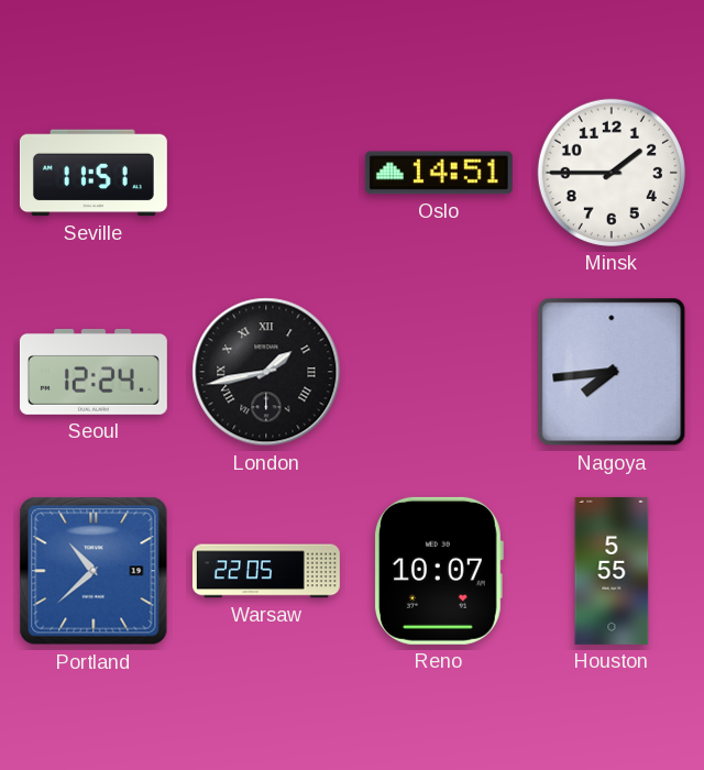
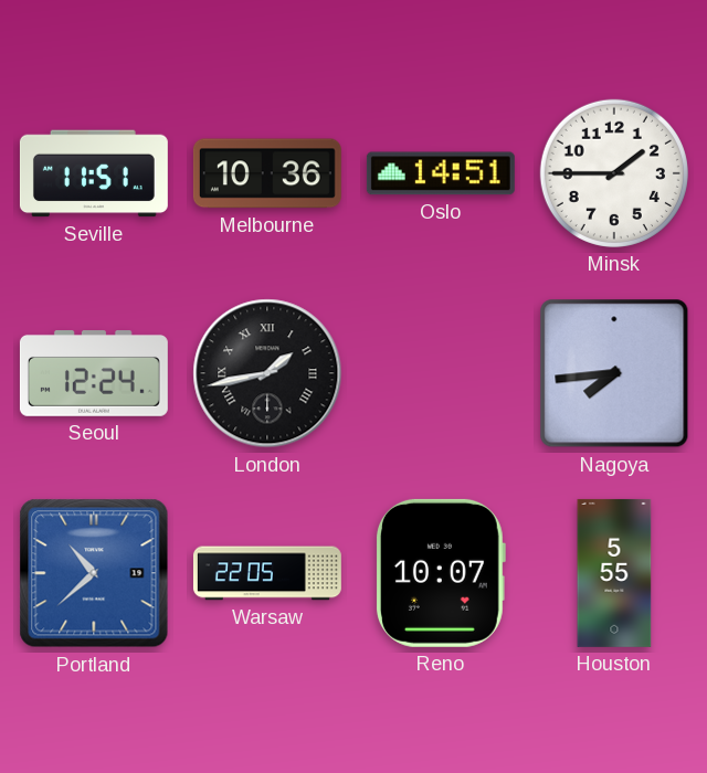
Melbourne: none -> 10:36 (267, 173)
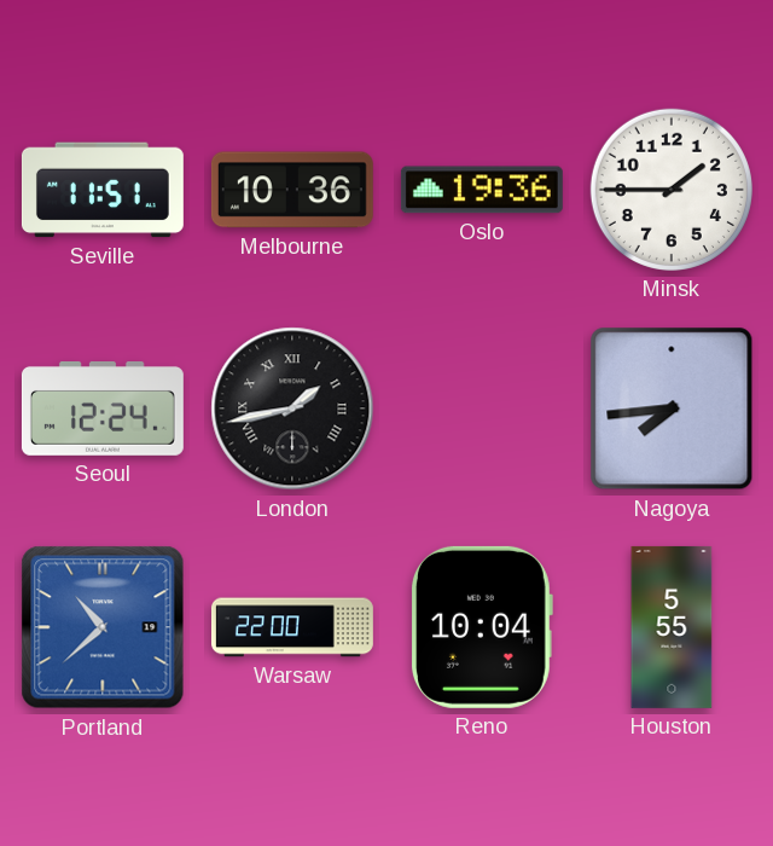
Oslo: 14:51 -> 19:36 (482, 190)
Warsaw: 22:05 -> 22:00 (292, 627)
Reno: 10:07 -> 10:04 (481, 627)
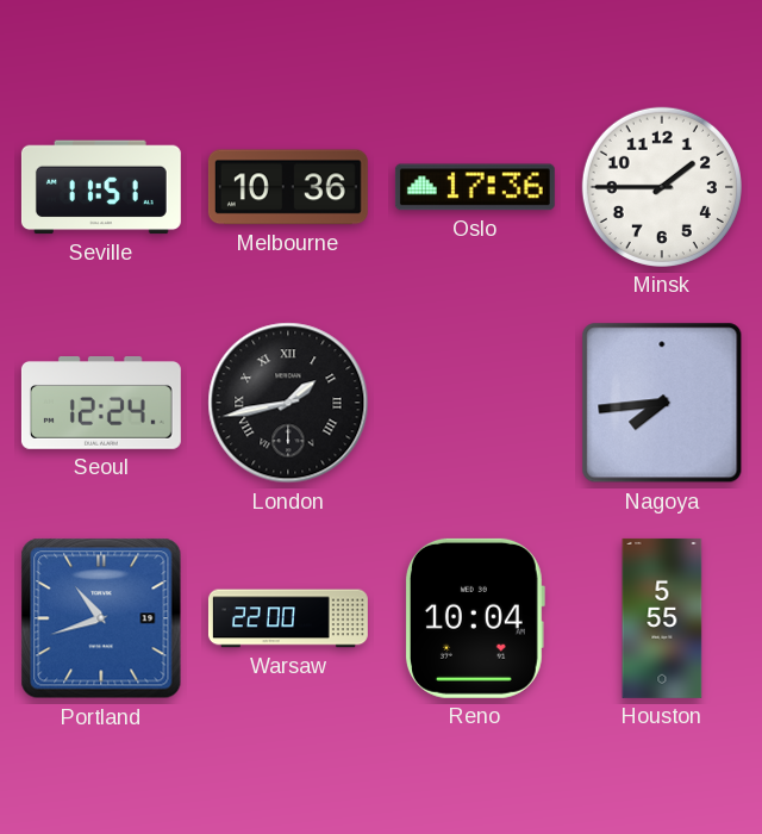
Oslo: 19:36 -> 17:36 (475, 187)
Portland: 10:38 -> 10:42 (101, 618)
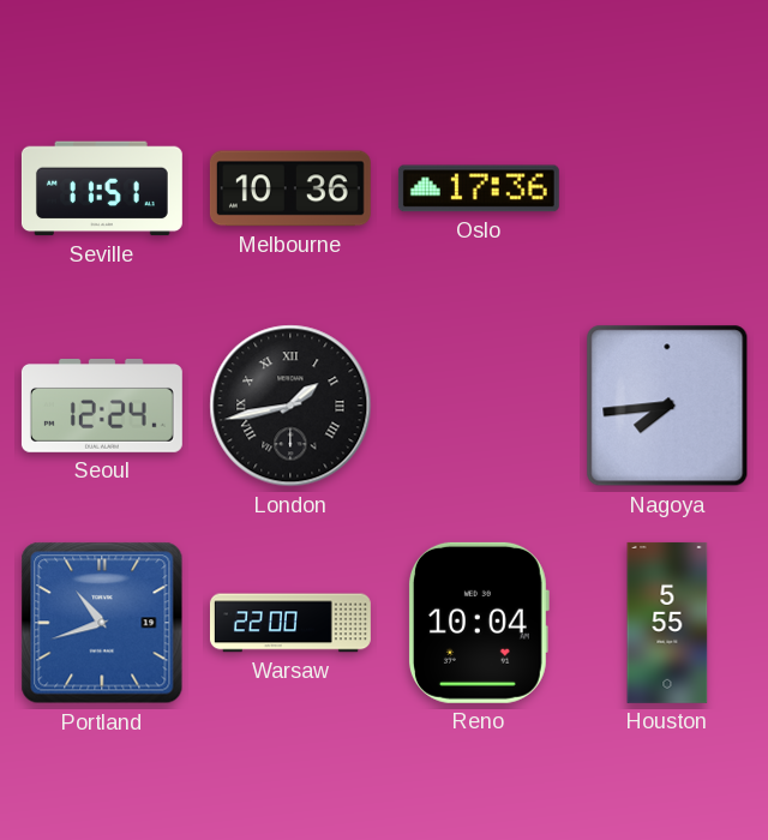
Minsk: 1:45 -> none (662, 187)
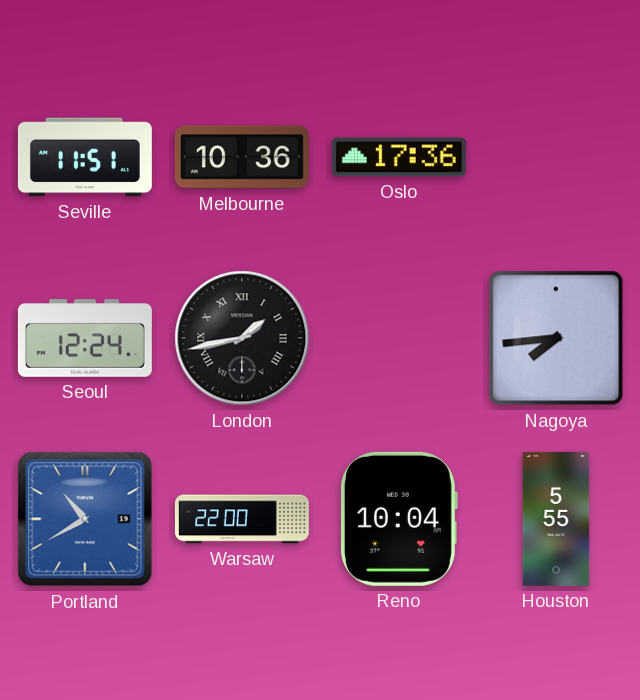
Portland: 10:42 -> 10:40 (85, 519)
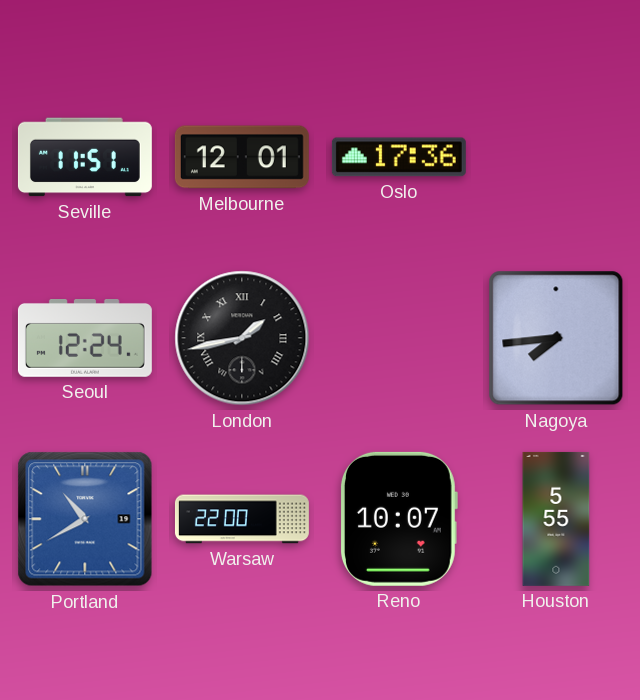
Melbourne: 10:36 -> 12:01 (242, 157)
Reno: 10:04 -> 10:07 (398, 519)
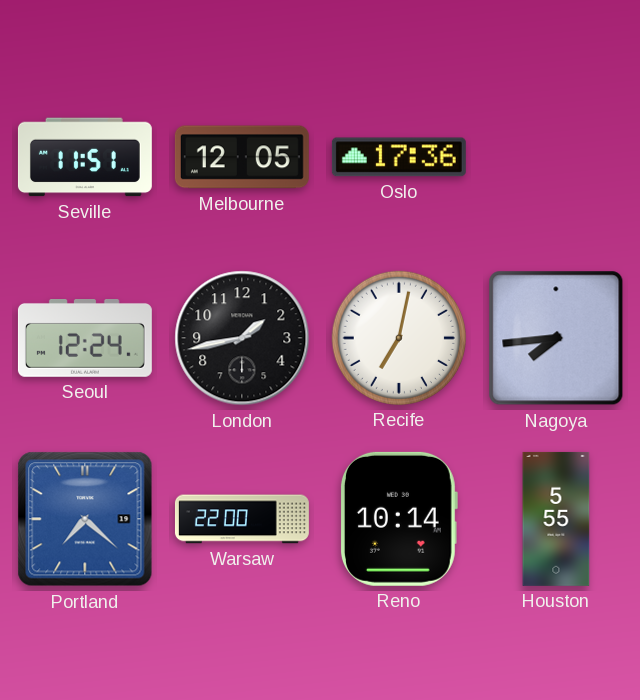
Melbourne: 12:01 -> 12:05 (242, 157)
London numerals: Roman -> Arabic (242, 338)
Recife: none -> 7:02 (399, 338)
Portland: 10:40 -> 7:22 (85, 519)
Reno: 10:07 -> 10:14 (398, 519)
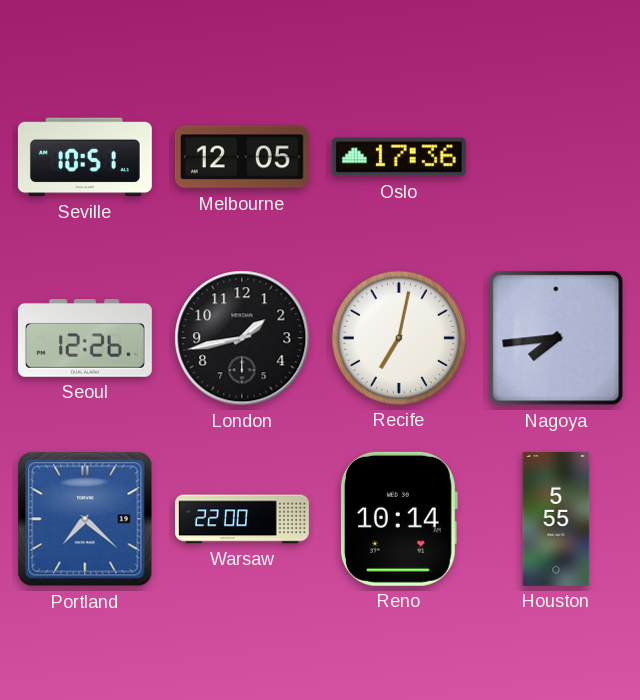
Seville: 11:51 -> 10:51 (85, 157)
Seoul: 12:24 -> 12:26 (85, 339)
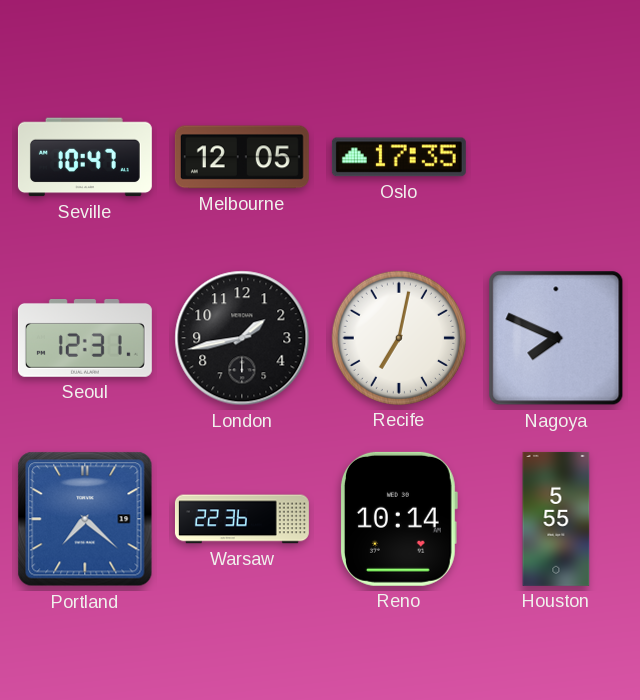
Seville: 10:51 -> 10:47 (85, 157)
Oslo: 17:36 -> 17:35 (399, 157)
Seoul: 12:26 -> 12:31 (85, 339)
Nagoya: 7:44 -> 7:49 (556, 338)
Warsaw: 22:00 -> 22:36 (242, 519)
